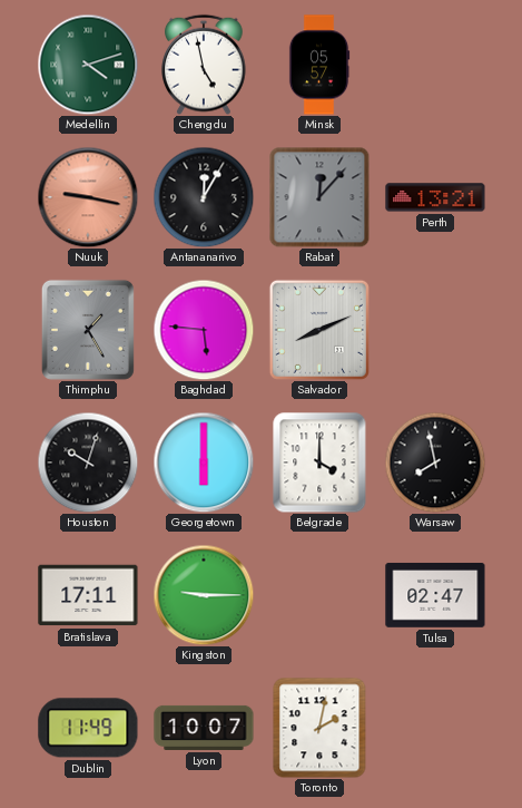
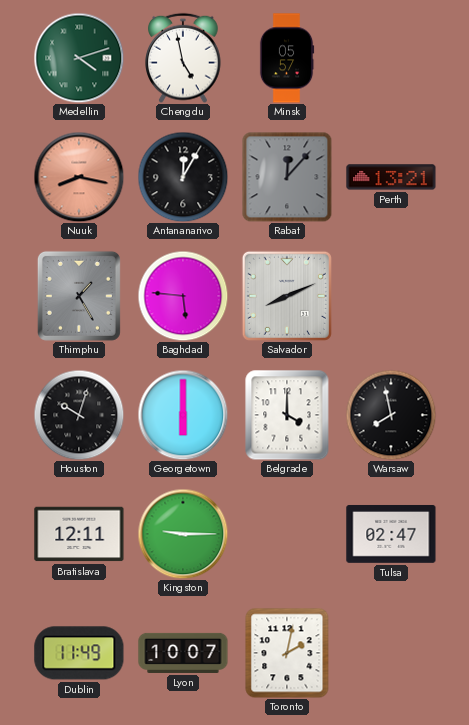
Nuuk: 9:17 -> 8:17 (79, 177)
Bratislava: 17:11 -> 12:11 (79, 534)
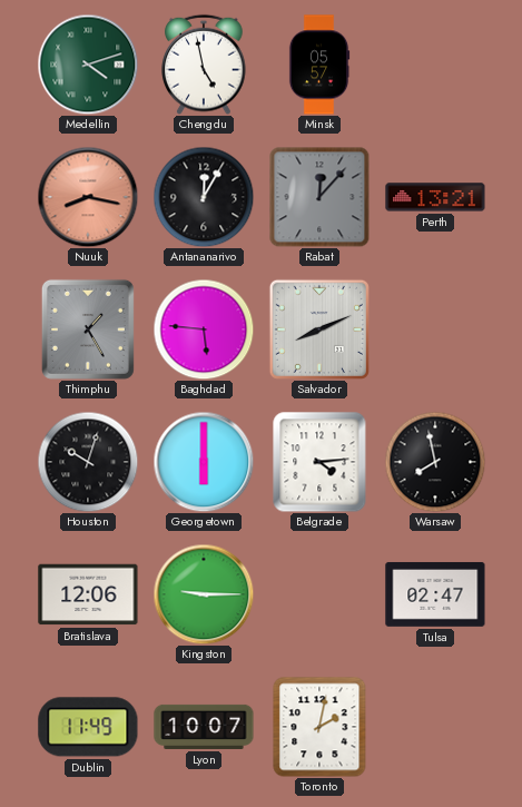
Belgrade: 4:00 -> 4:14 (319, 462)
Bratislava: 12:11 -> 12:06 (88, 594)
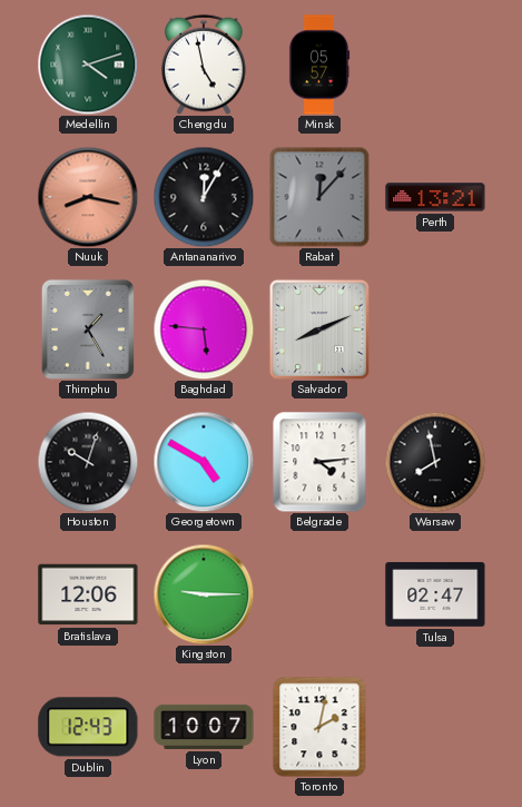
Georgetown: 6:00 -> 4:50 (204, 462)
Dublin: 11:49 -> 12:43 (88, 727)
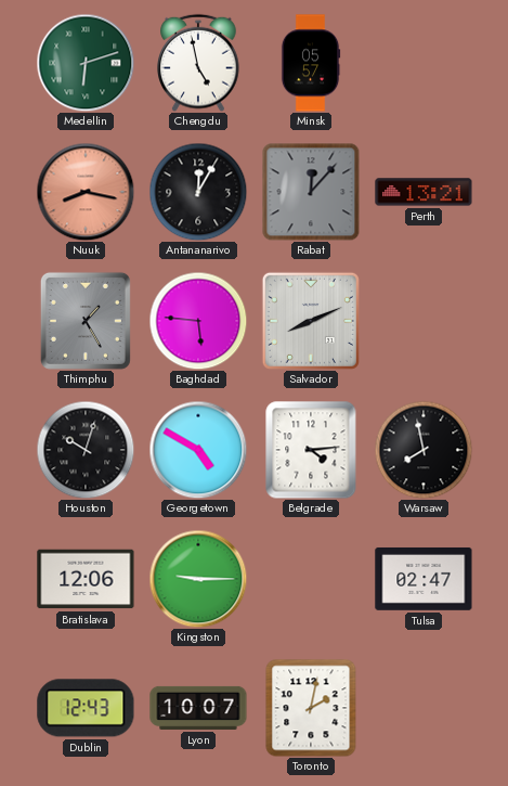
Medellin: 4:12 -> 6:12 (86, 63)
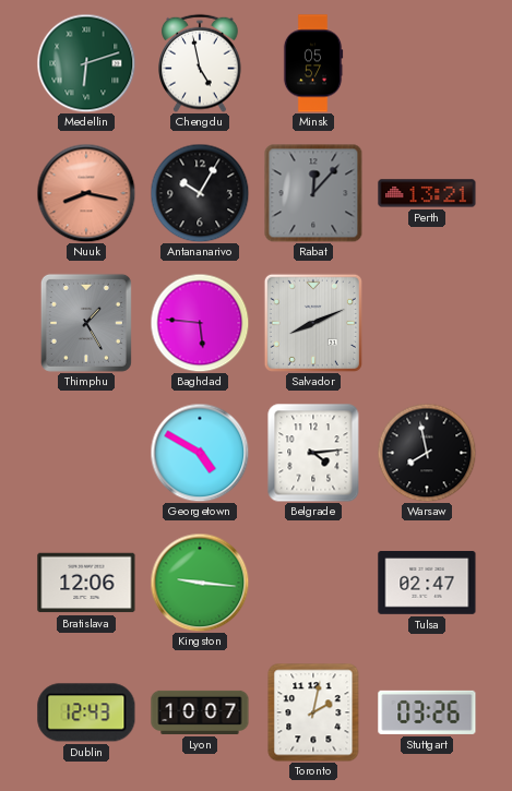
Antananarivo: 12:05 -> 10:05 (200, 193)
Houston: 10:03 -> none (86, 450)
Kingston: 9:15 -> 9:16 (200, 583)
Stuttgart: none -> 03:26 (427, 712)
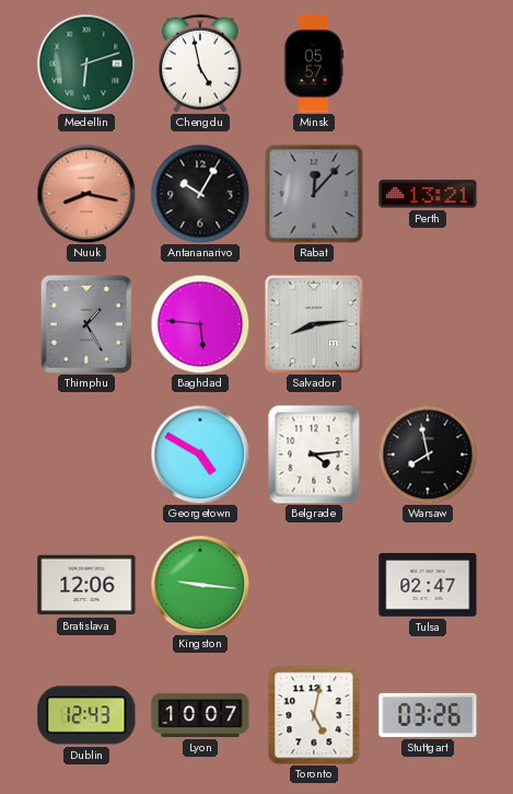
Salvador: 8:11 -> 8:14 (314, 324)
Toronto: 2:02 -> 5:02 (314, 715)
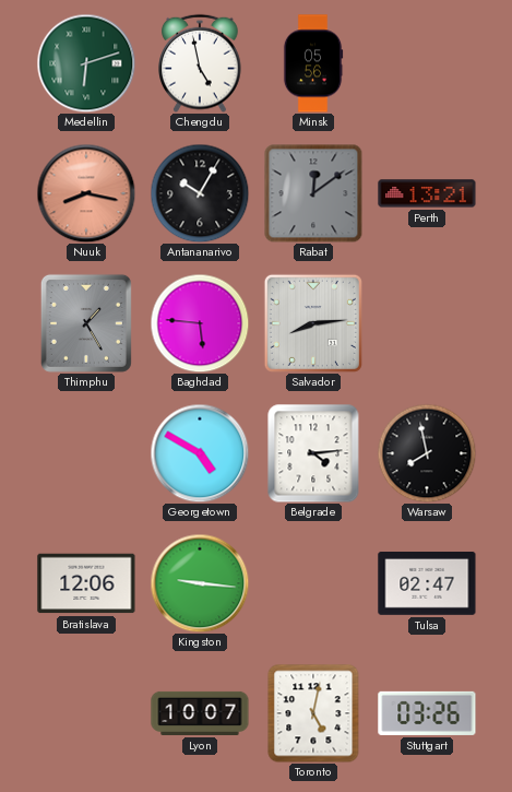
Minsk: 05:57 -> 05:56 (313, 63)
Rabat: 12:07 -> 12:09 (313, 193)
Dublin: 12:43 -> none (86, 715)
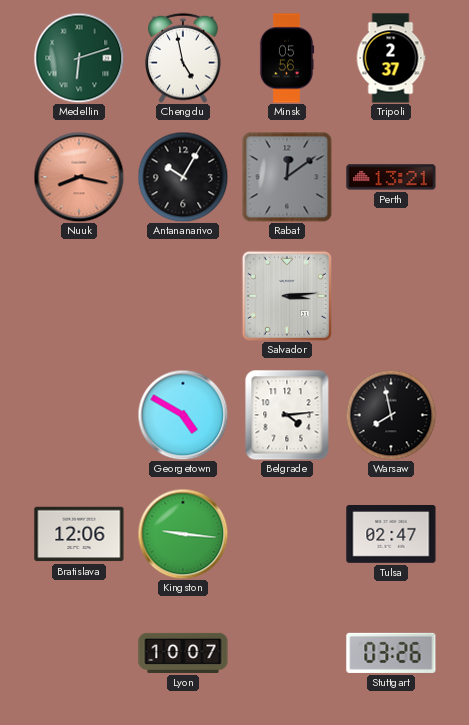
Tripoli: none -> 2:37 (391, 58)
Thimphu: 1:25 -> none (86, 323)
Baghdad: 5:46 -> none (200, 323)
Salvador: 8:14 -> 3:14 (287, 296)
Toronto: 5:02 -> none (313, 713)
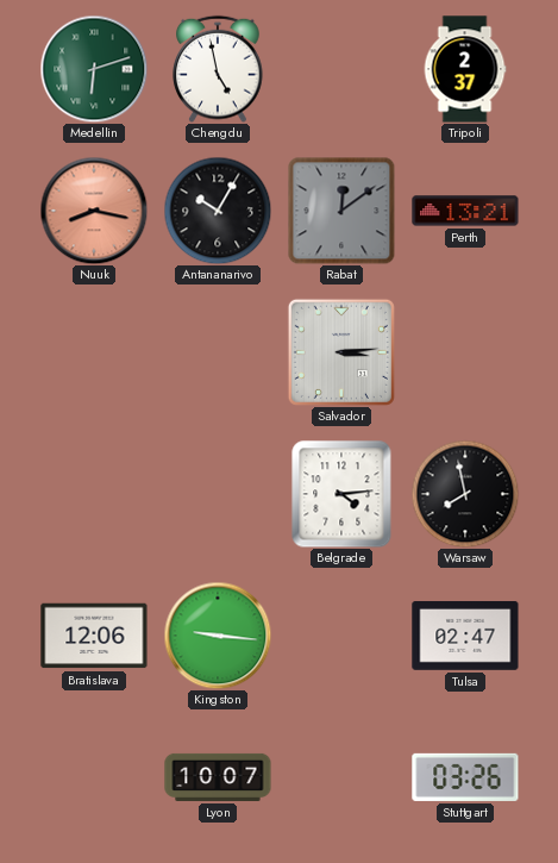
Minsk: 05:56 -> none (287, 58)
Georgetown: 4:50 -> none (183, 415)
